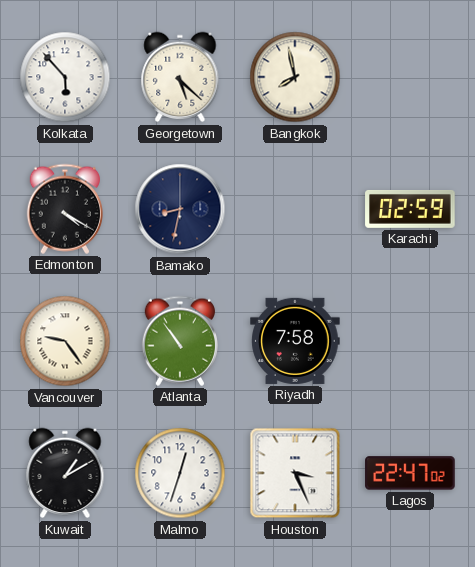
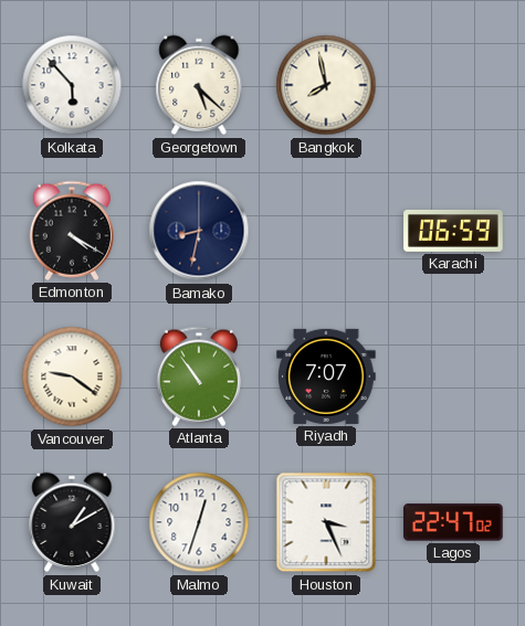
Karachi: 02:59 -> 06:59 (453, 231)
Vancouver: 9:24 -> 9:21 (72, 376)
Riyadh: 7:58 -> 7:07 (326, 376)
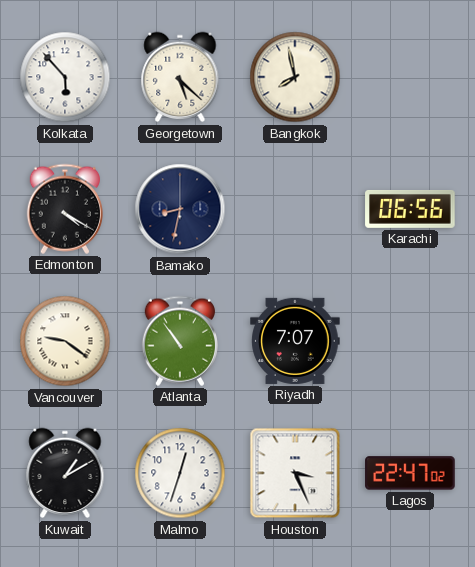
Karachi: 06:59 -> 06:56 (410, 209)
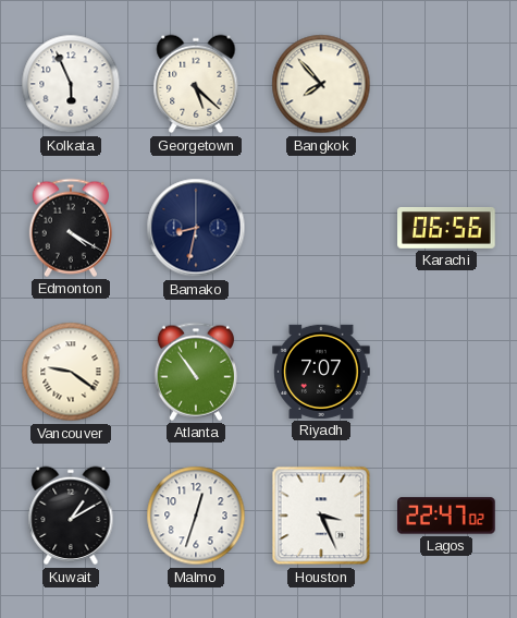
Kolkata: 5:53 -> 5:56 (71, 84)
Bangkok: 7:58 -> 7:53 (321, 84)
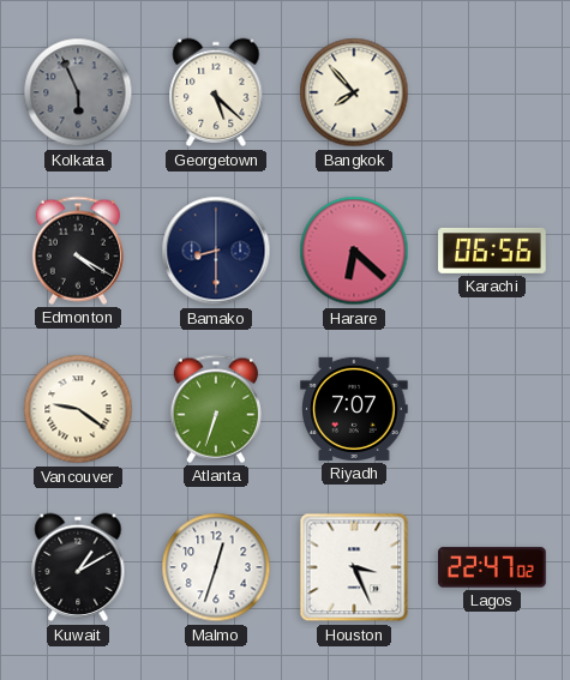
Kolkata dial: white -> grey (78, 92)
Bamako: 8:32 -> 8:30 (216, 251)
Harare: none -> 6:22 (354, 251)
Atlanta: 10:54 -> 6:33 (216, 409)
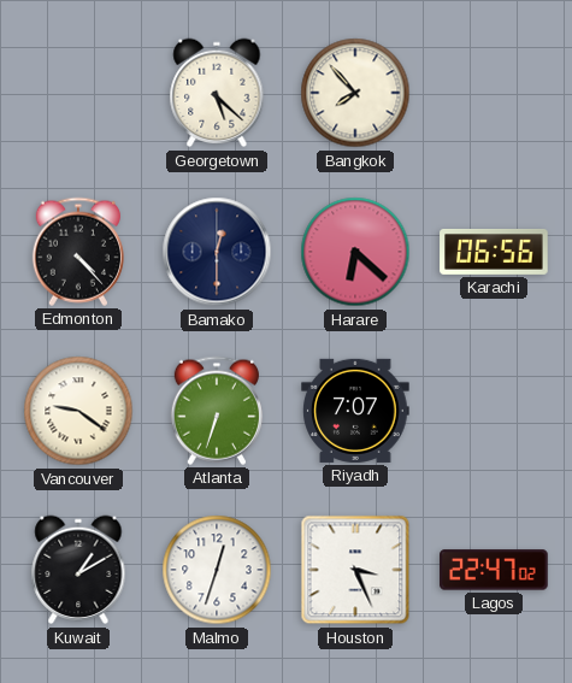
Kolkata: 5:56 -> none (78, 92)
Edmonton: 4:20 -> 4:23 (78, 252)
Bamako: 8:30 -> 12:30 (217, 252)
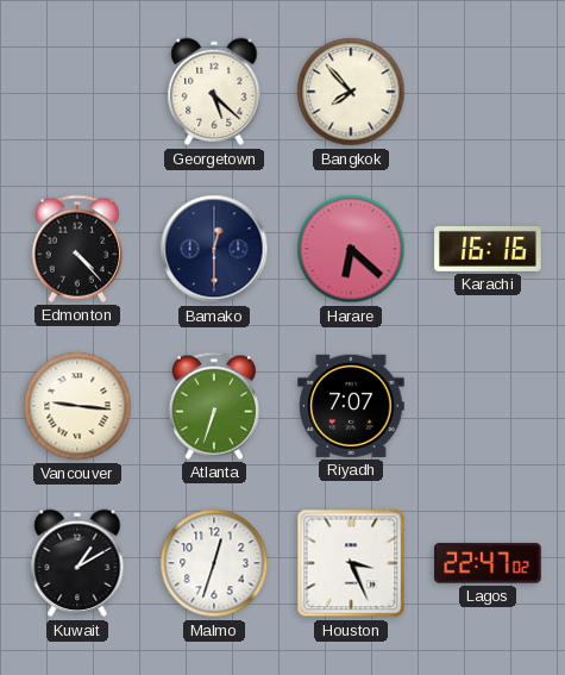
Karachi: 06:56 -> 16:16 (488, 249)
Vancouver: 9:21 -> 9:16 (77, 406)
